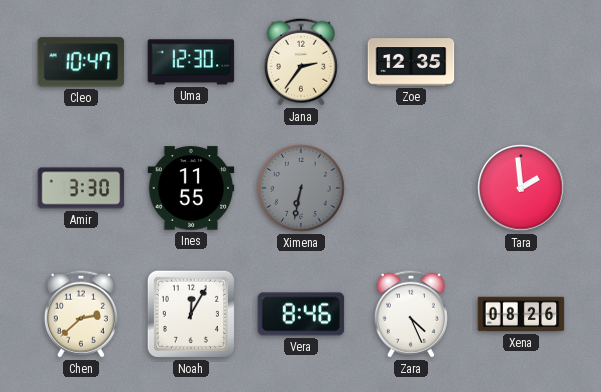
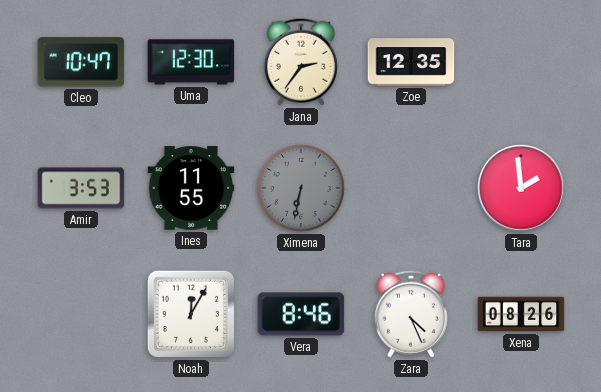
Amir: 3:30 -> 3:53 (81, 188)
Chen: 2:38 -> none (81, 314)
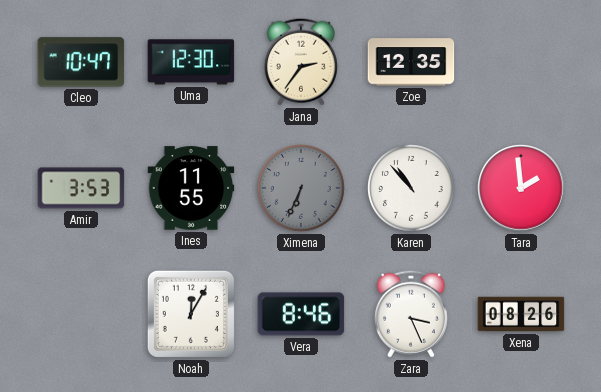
Ximena: 6:32 -> 6:34 (302, 189)
Karen: none -> 10:53 (412, 189)
Zara: 4:26 -> 3:26 (411, 314)
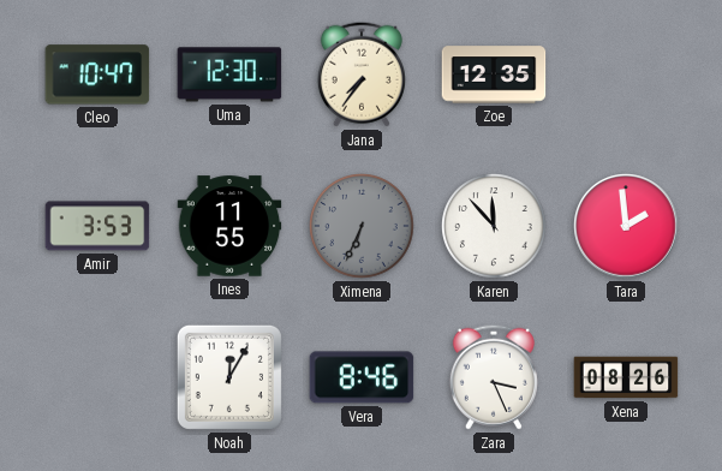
Jana: 2:36 -> 7:36 (362, 74)
Karen: 10:53 -> 11:53 (495, 227)
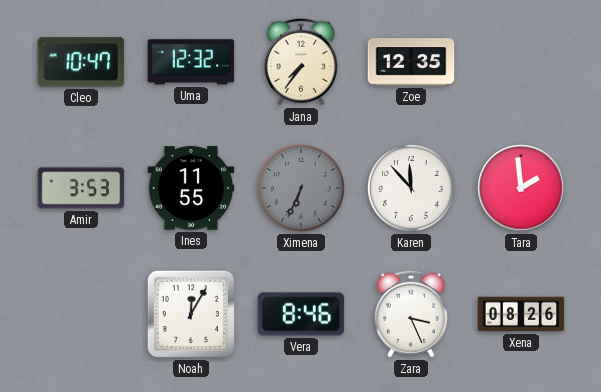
Uma: 12:30 -> 12:32 (191, 62)
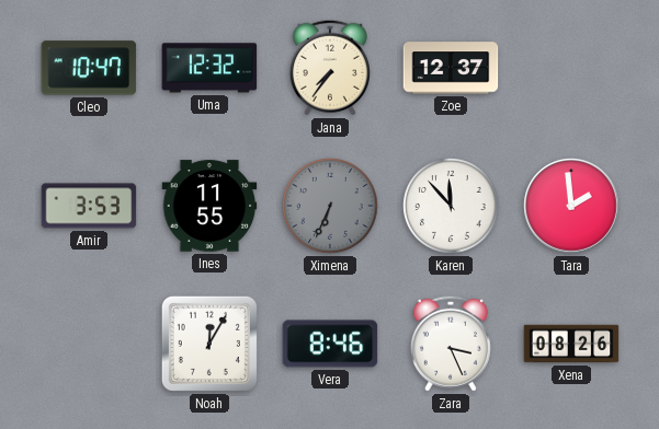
Zoe: 12:35 -> 12:37 (451, 68)
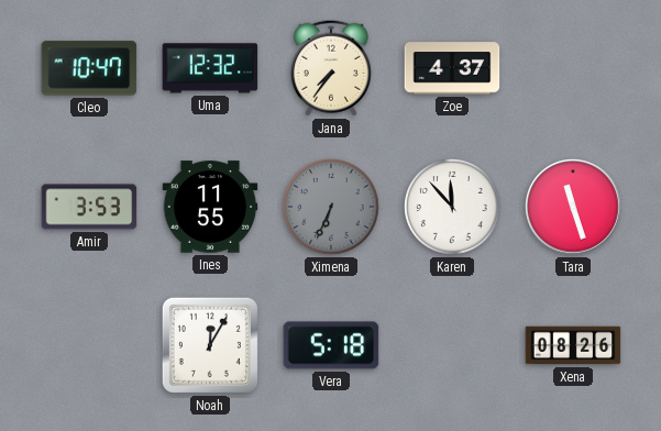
Zoe: 12:37 -> 4:37 (452, 68)
Tara: 1:59 -> 11:27 (573, 207)
Vera: 8:46 -> 5:18 (331, 345)
Zara: 3:26 -> none (451, 344)
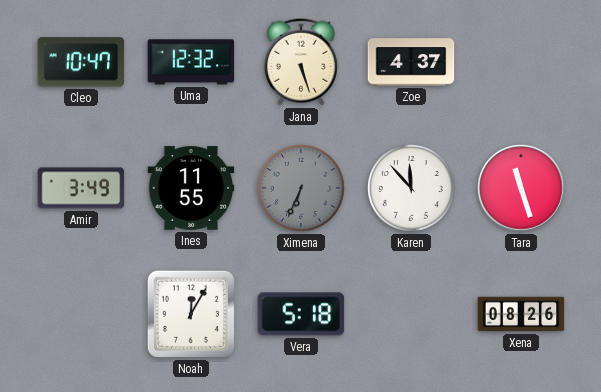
Jana: 7:36 -> 5:27 (301, 62)
Amir: 3:53 -> 3:49 (81, 188)
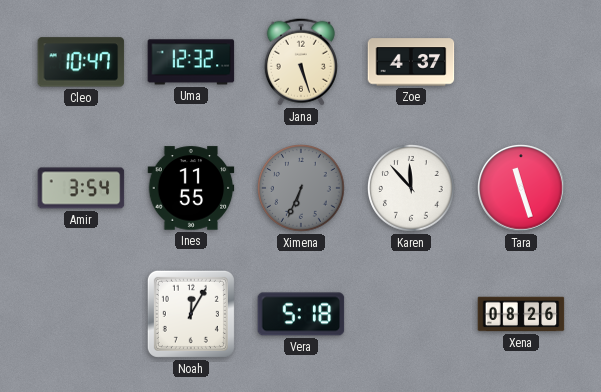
Amir: 3:49 -> 3:54 (81, 188)
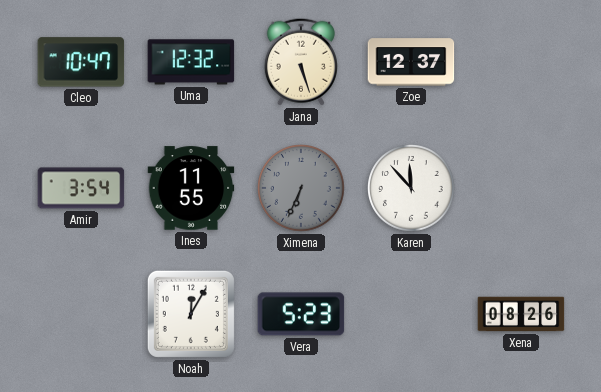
Zoe: 4:37 -> 12:37 (411, 62)
Tara: 11:27 -> none (521, 188)
Vera: 5:18 -> 5:23 (301, 314)
